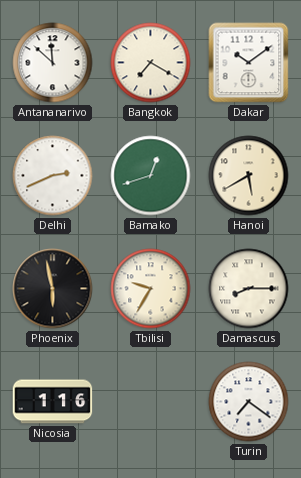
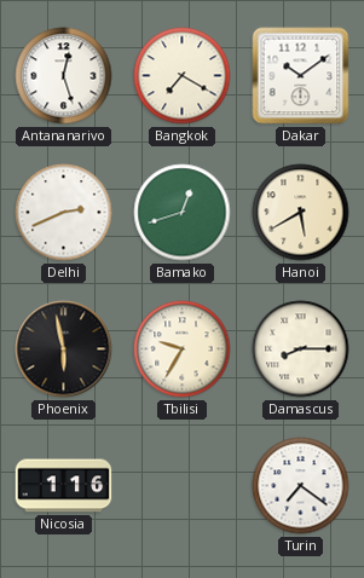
Antananarivo: 11:52 -> 12:27 (64, 76)
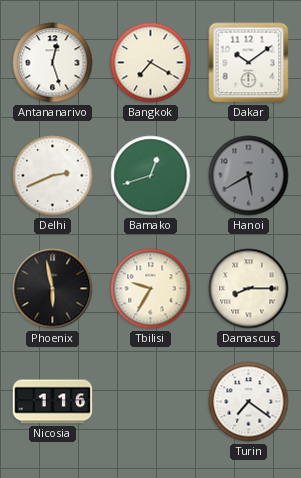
Hanoi dial: cream -> grey (249, 176)
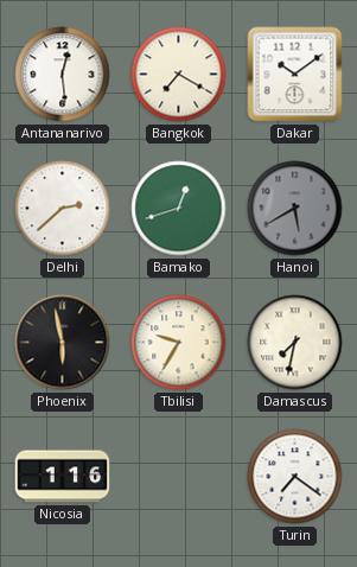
Antananarivo: 12:27 -> 12:29 (63, 75)
Delhi: 2:41 -> 2:38 (63, 209)
Damascus: 8:15 -> 7:32 (295, 343)
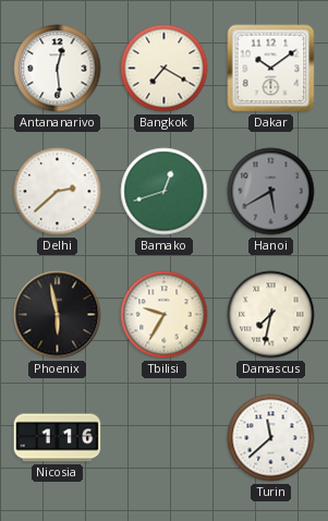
Turin: 7:21 -> 11:38 (271, 438)
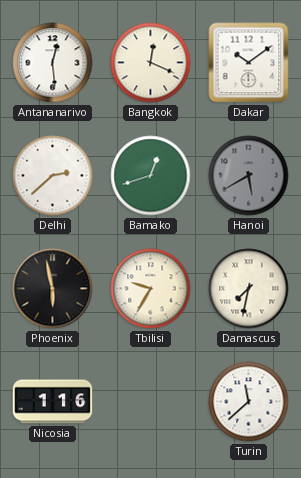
Bangkok: 7:20 -> 12:19 (151, 63)
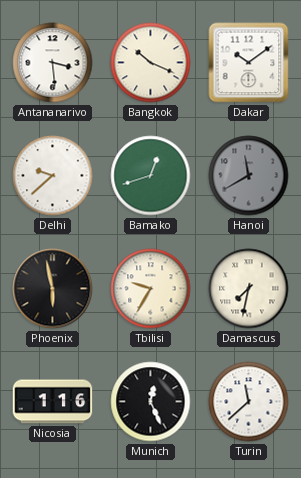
Antananarivo: 12:29 -> 3:29 (53, 63)
Bangkok: 12:19 -> 10:19 (151, 63)
Delhi: 2:38 -> 9:38 (53, 176)
Hanoi: 5:40 -> 11:40 (249, 176)
Munich: none -> 12:26 (151, 402)
